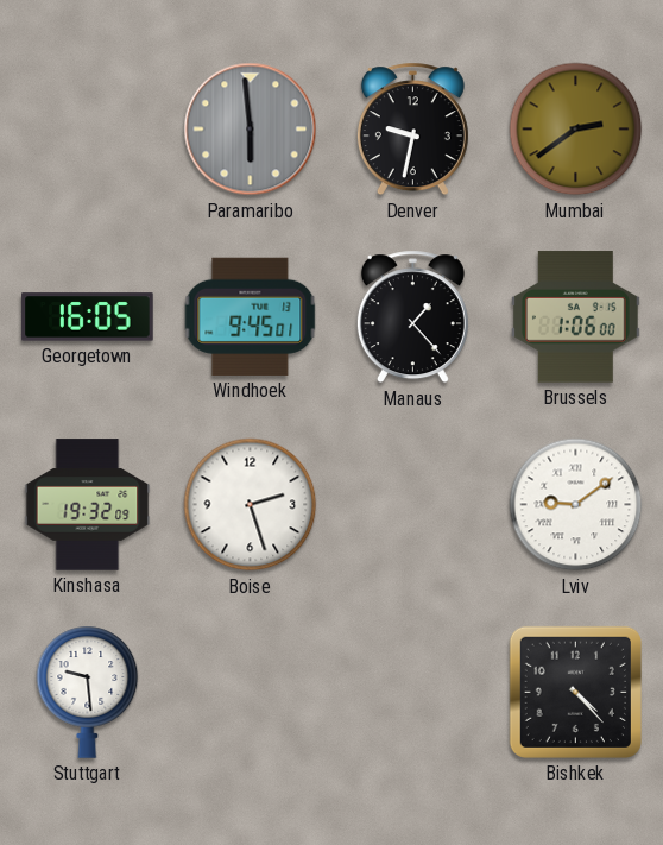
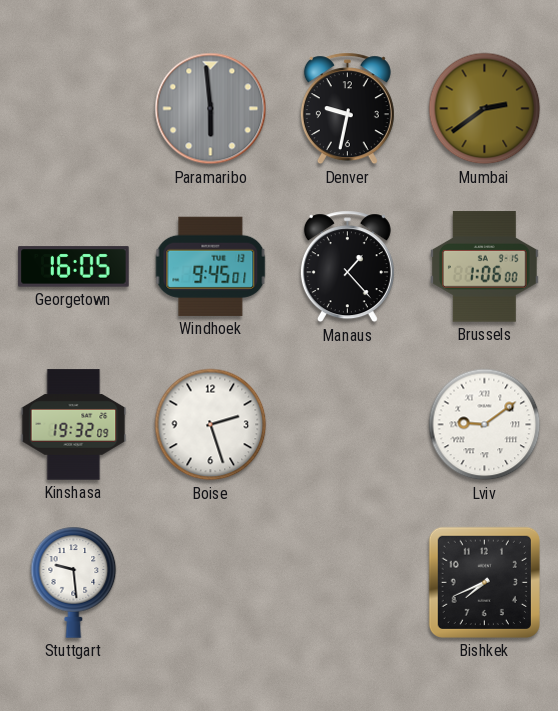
Bishkek: 4:23 -> 7:41 (484, 582)
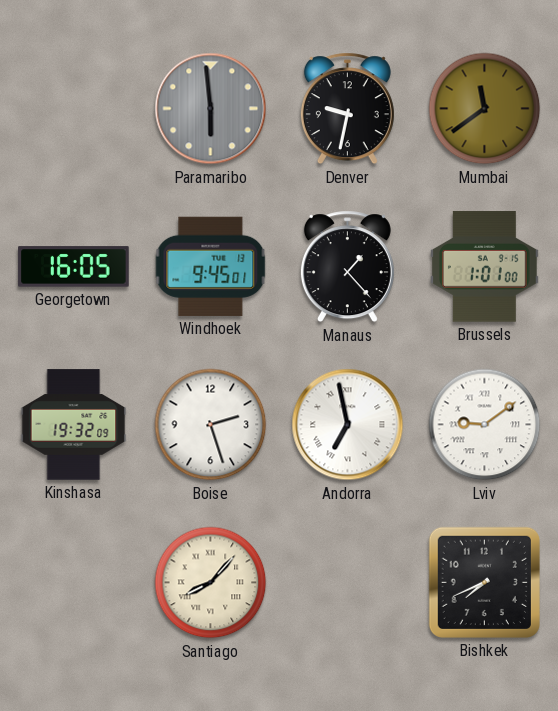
Mumbai: 2:39 -> 11:39 (485, 109)
Brussels: 1:06 -> 1:01 (485, 267)
Andorra: none -> 6:58 (348, 425)
Stuttgart: 9:29 -> none (74, 582)
Santiago: none -> 8:07 (211, 583)
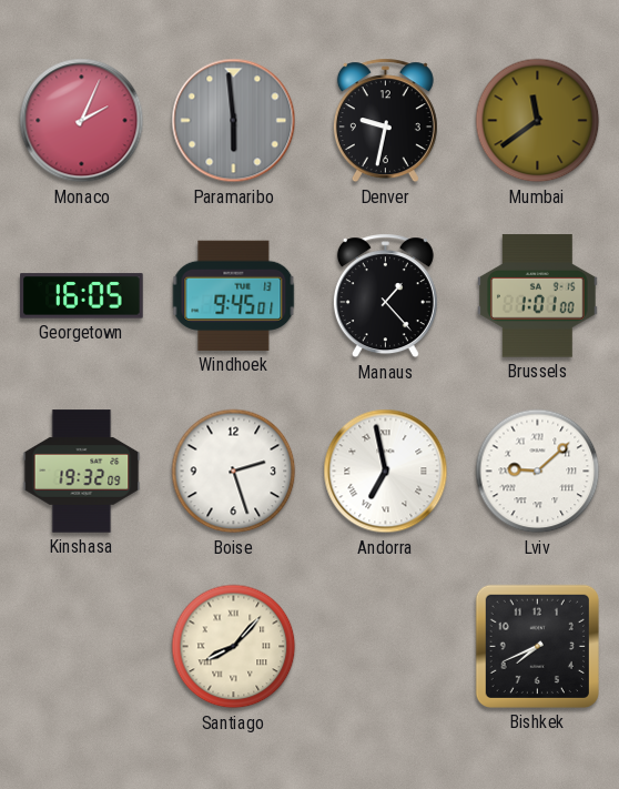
Monaco: none -> 2:04 (82, 121)
Lviv: 9:09 -> 9:08 (538, 472)
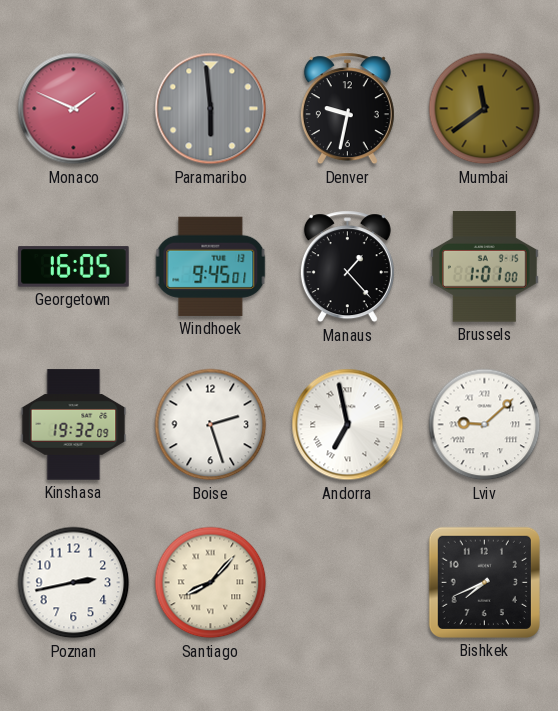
Monaco: 2:04 -> 1:49 (74, 109)
Poznan: none -> 2:43 (74, 583)
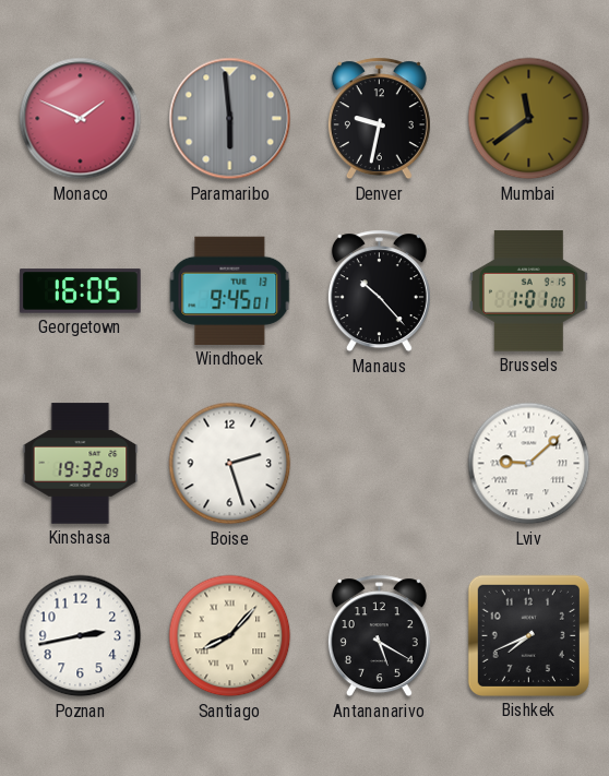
Manaus: 1:23 -> 10:23 (379, 291)
Andorra: 6:58 -> none (348, 425)
Antananarivo: none -> 5:20 (379, 636)
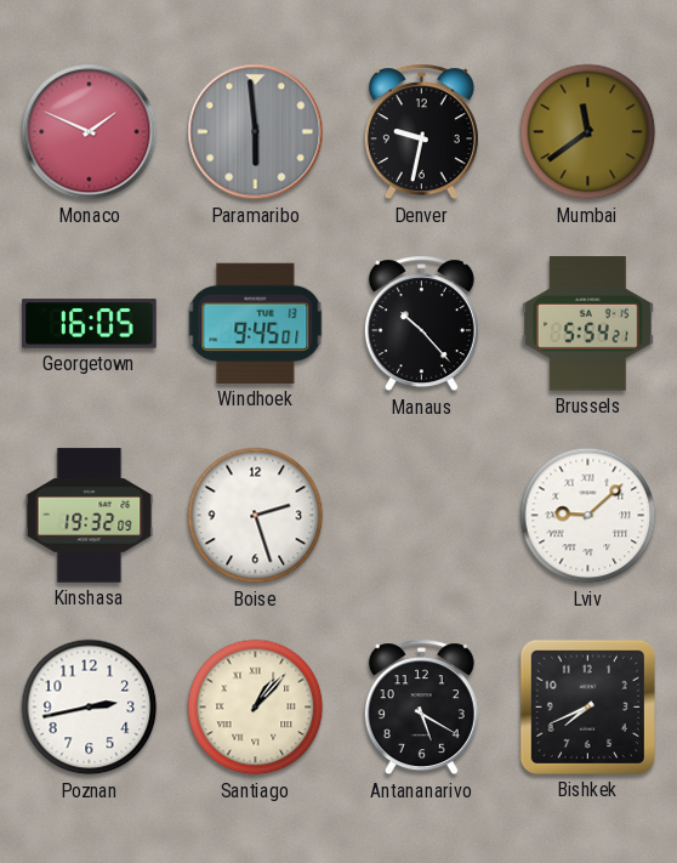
Brussels: 1:01 -> 5:54 (588, 324)
Santiago: 8:07 -> 1:07 (256, 708)
